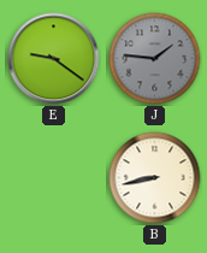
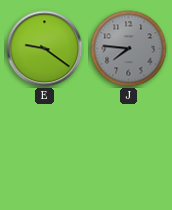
J: 1:46 -> 7:46 (129, 49)
B: 8:43 -> none (155, 178)
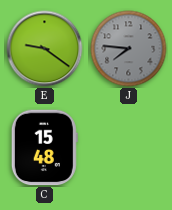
C: none -> 15:48 (44, 148)
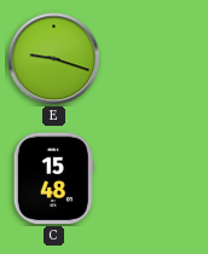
E: 9:21 -> 9:18 (54, 59)
J: 7:46 -> none (129, 49)
